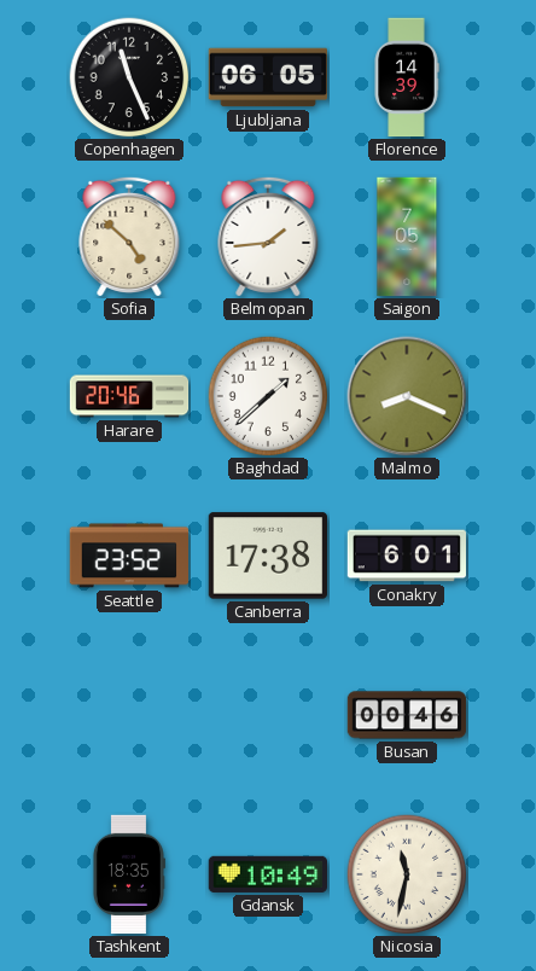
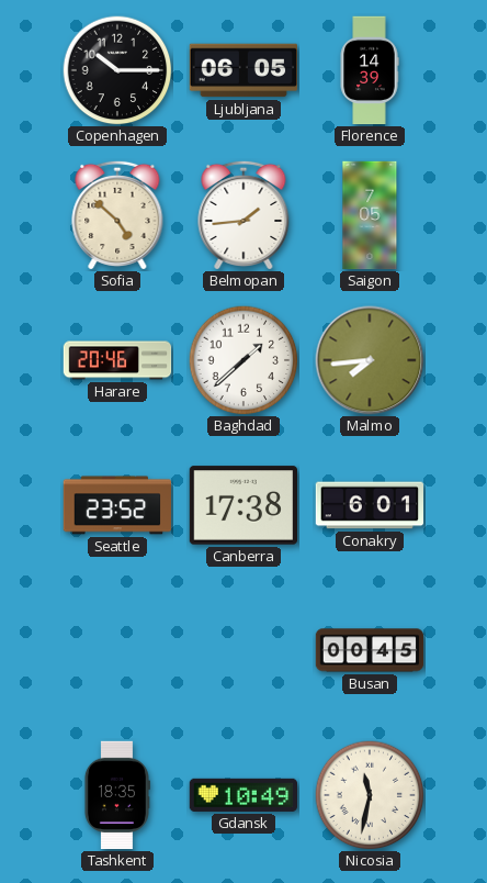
Copenhagen: 11:26 -> 10:15 (117, 70)
Malmo: 8:19 -> 7:44 (370, 360)
Busan: 00:46 -> 00:45 (370, 650)
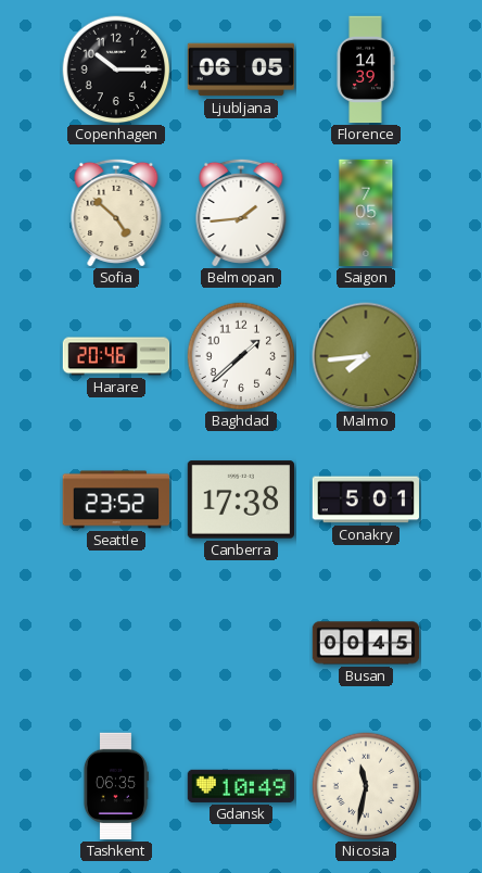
Conakry: 6:01 -> 5:01 (366, 499)
Tashkent: 18:35 -> 06:35 (115, 786)
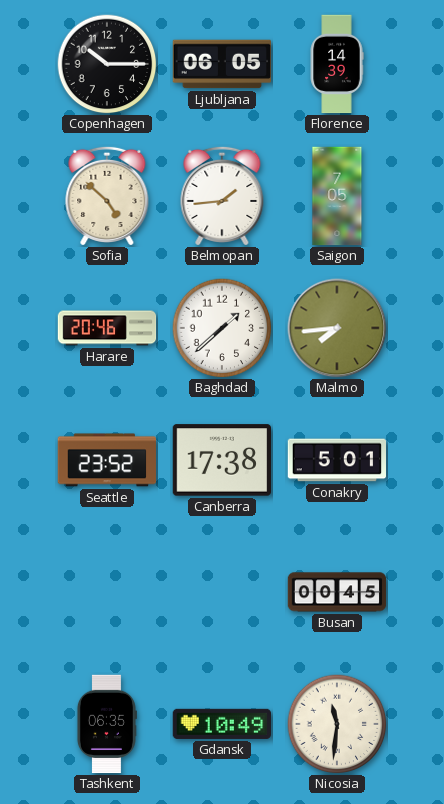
Nicosia: 11:32 -> 11:31 (337, 724)
